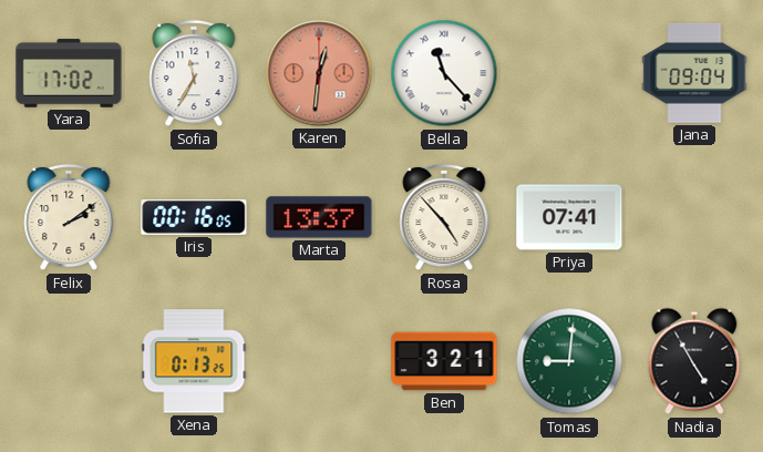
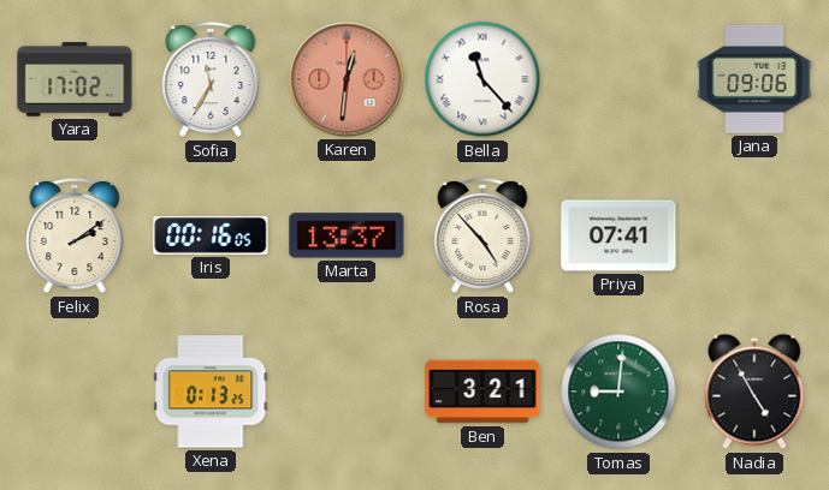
Jana: 09:04 -> 09:06 (754, 79)
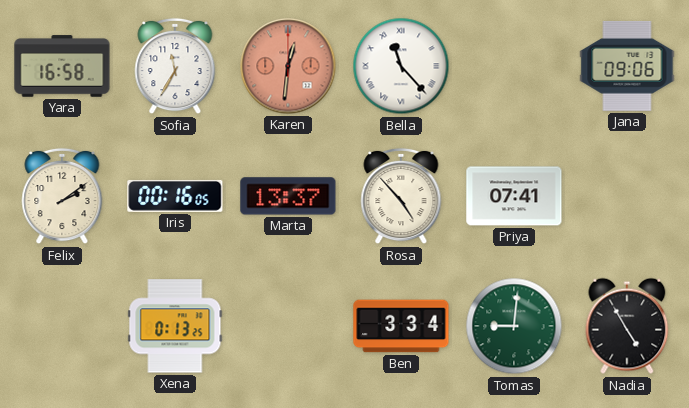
Yara: 17:02 -> 16:58 (62, 66)
Ben: 3:21 -> 3:34 (401, 326)
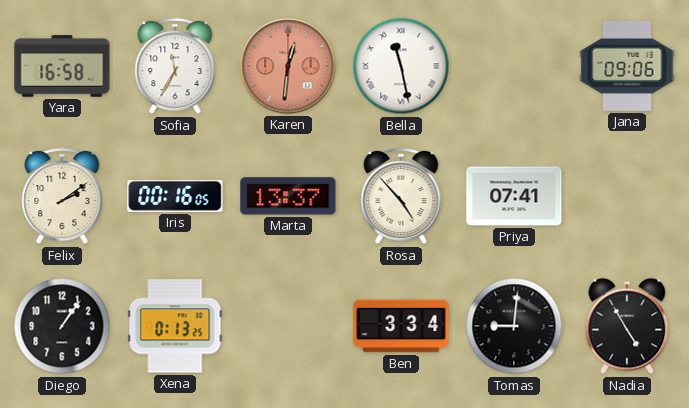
Bella: 11:23 -> 11:28 (401, 66)
Diego: none -> 1:06 (62, 326)
Tomas dial: green -> black (514, 326)
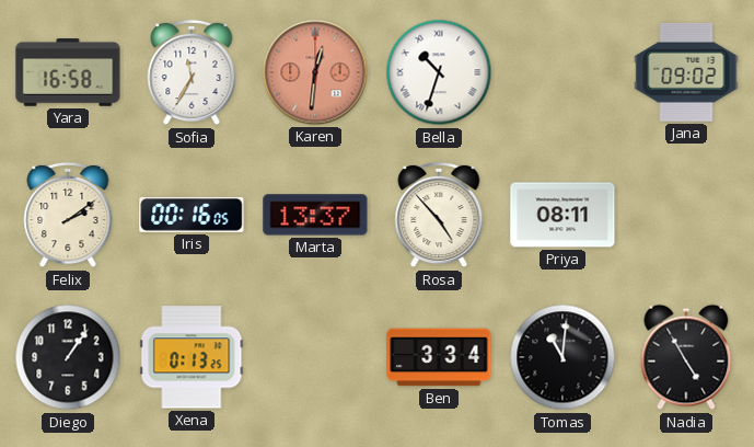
Bella: 11:28 -> 10:33 (439, 72)
Jana: 09:06 -> 09:02 (686, 72)
Priya: 07:41 -> 08:11 (562, 215)
Tomas: 9:01 -> 11:01 (562, 357)
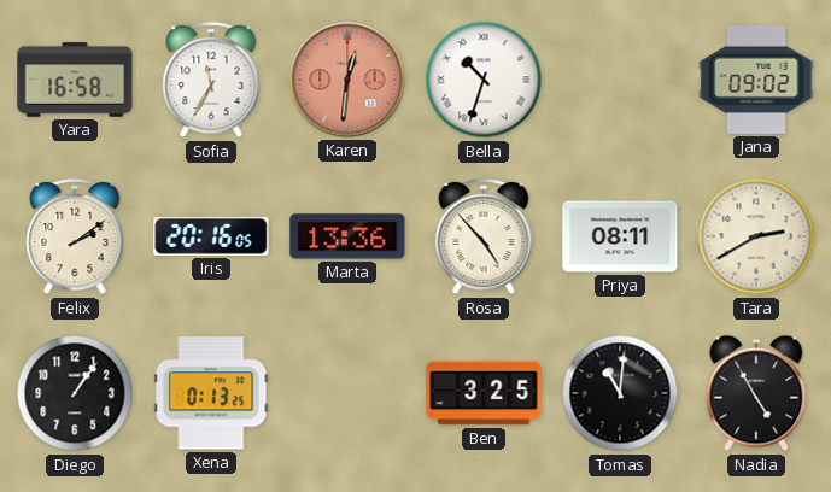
Iris: 00:16 -> 20:16 (211, 236)
Marta: 13:37 -> 13:36 (347, 236)
Tara: none -> 2:40 (756, 236)
Ben: 3:34 -> 3:25 (484, 393)
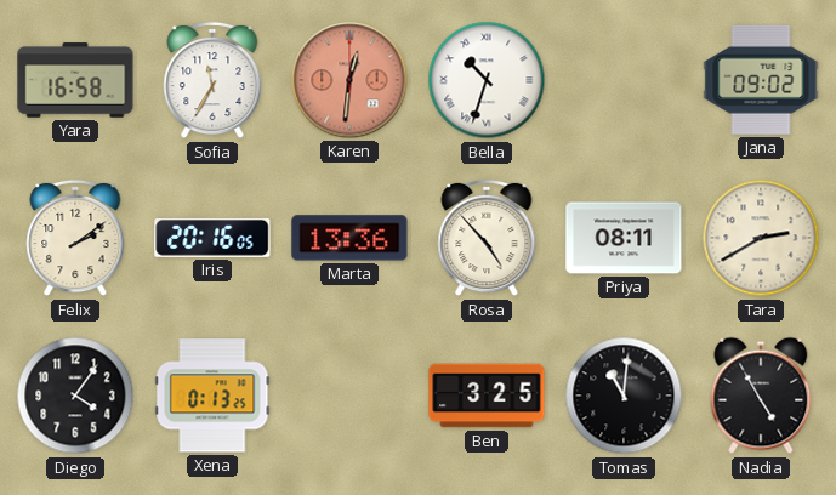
Diego: 1:06 -> 4:06 (75, 396)
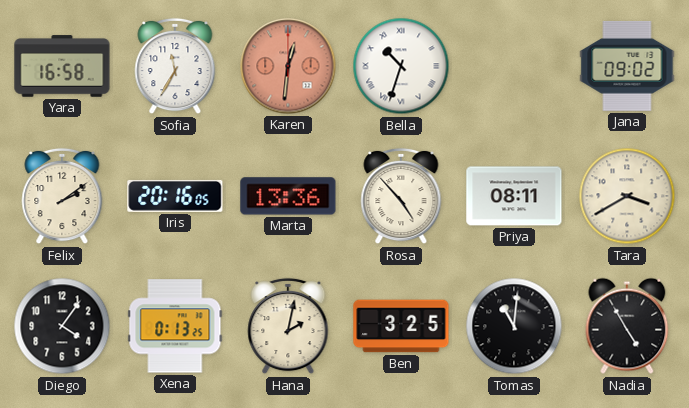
Tara: 2:40 -> 3:40 (627, 196)
Hana: none -> 2:02 (288, 326)
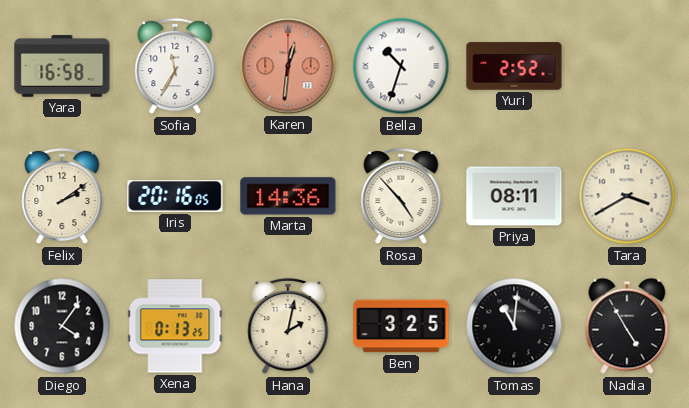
Yuri: none -> 2:52 (514, 66)
Jana: 09:02 -> none (627, 66)
Marta: 13:36 -> 14:36 (288, 196)
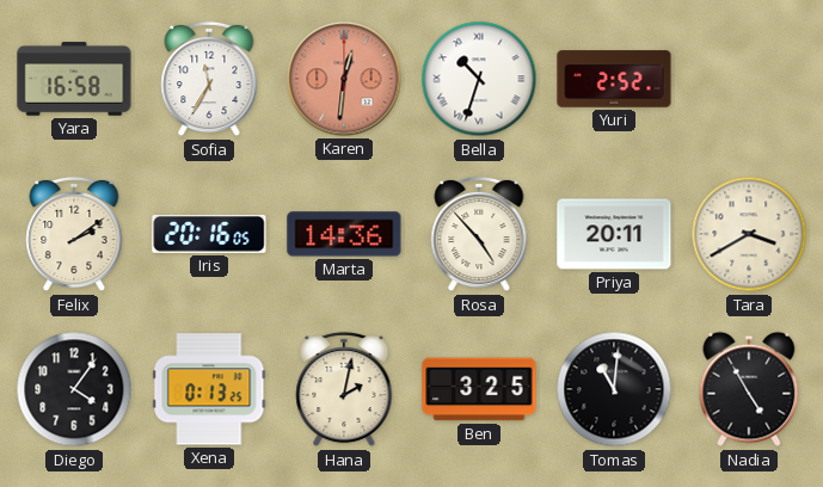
Priya: 08:11 -> 20:11 (614, 234)
